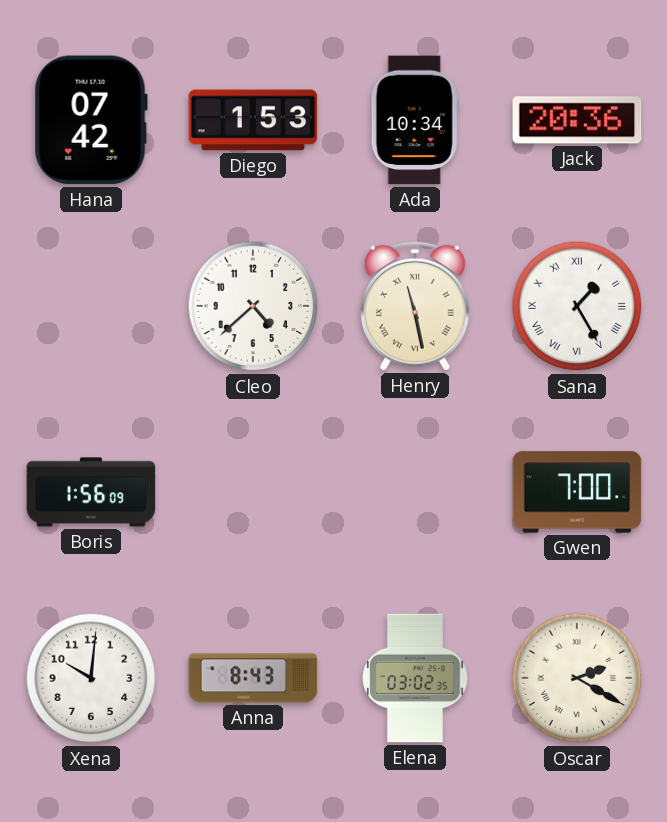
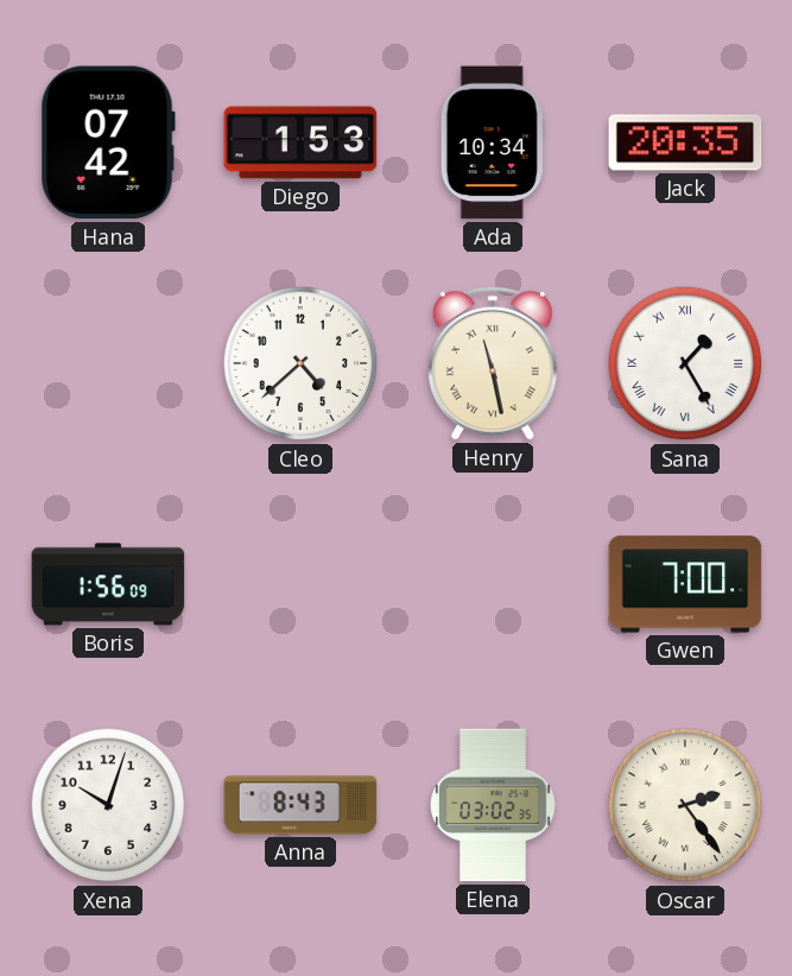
Jack: 20:36 -> 20:35 (685, 142)
Xena: 10:01 -> 10:03 (108, 805)
Oscar: 2:20 -> 2:24 (685, 805)
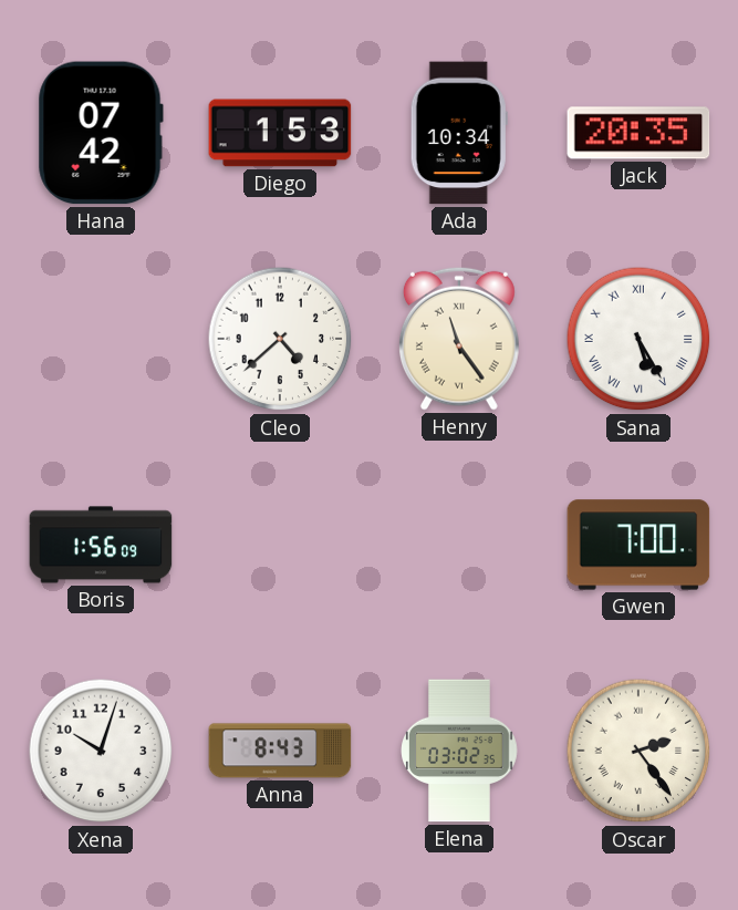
Henry: 11:28 -> 11:24 (459, 339)
Sana: 1:25 -> 5:25 (638, 339)
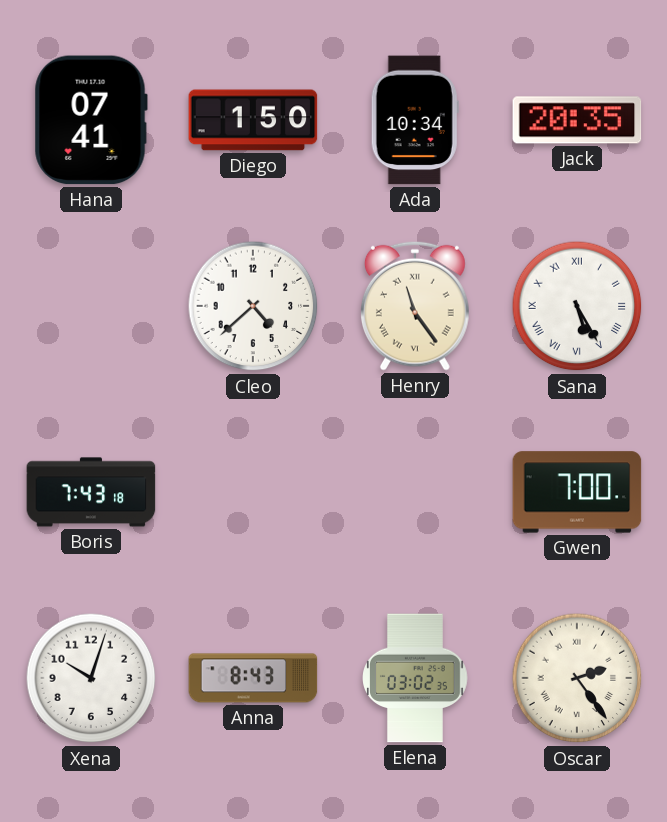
Hana: 07:42 -> 07:41 (91, 120)
Diego: 1:53 -> 1:50 (253, 120)
Boris: 1:56 -> 7:43 (91, 492)
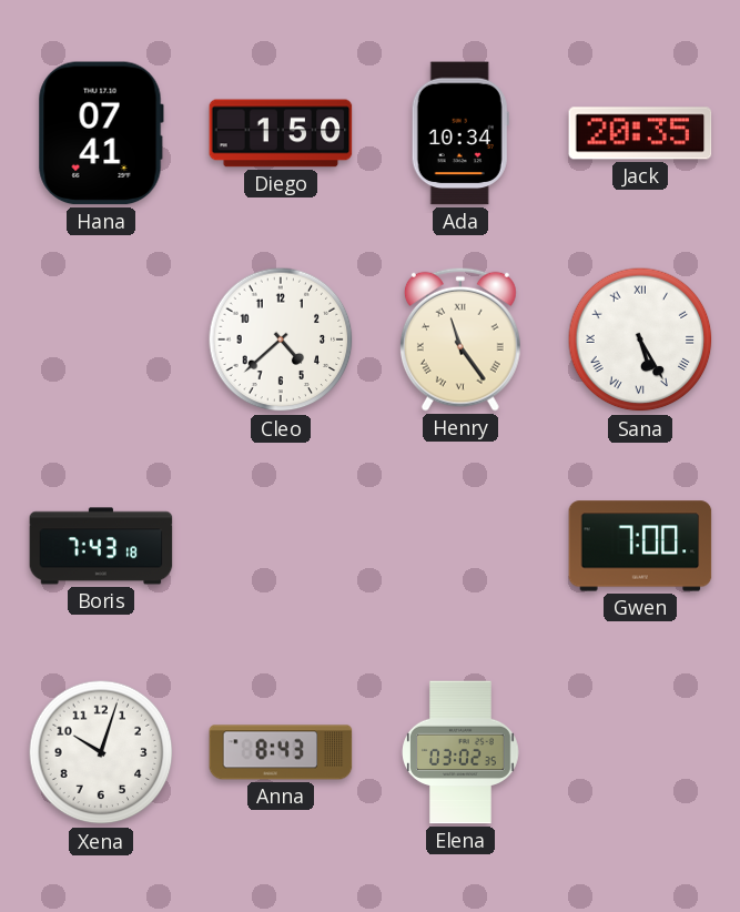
Oscar: 2:24 -> none (577, 678)
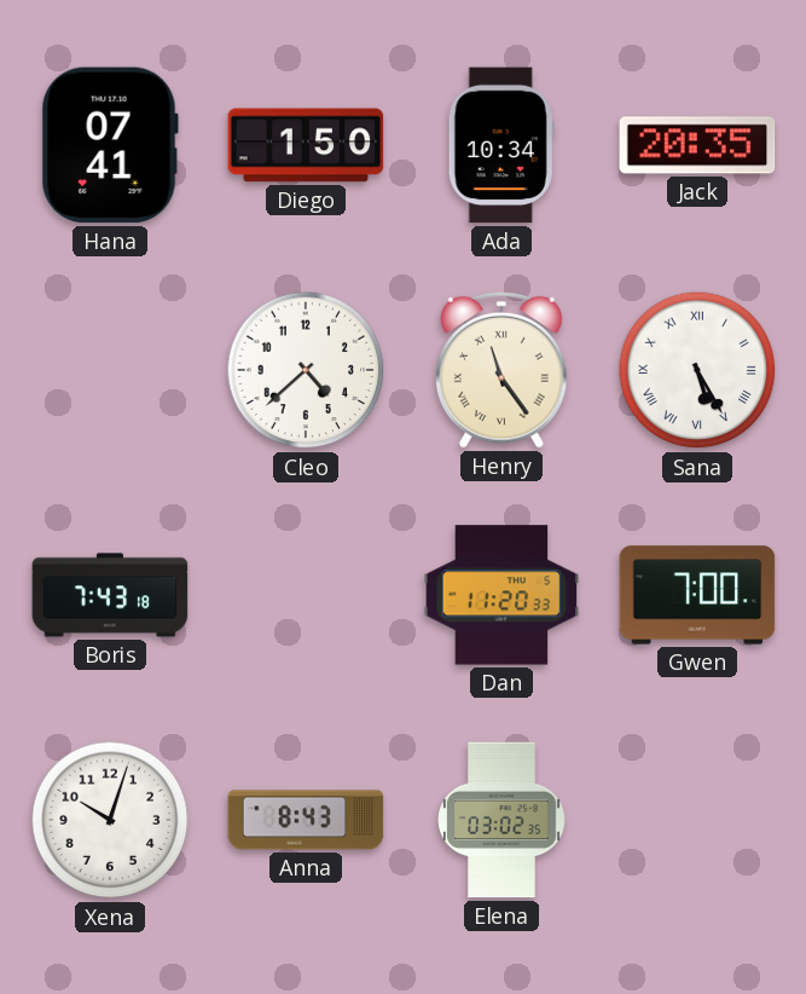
Dan: none -> 11:20 (501, 595)
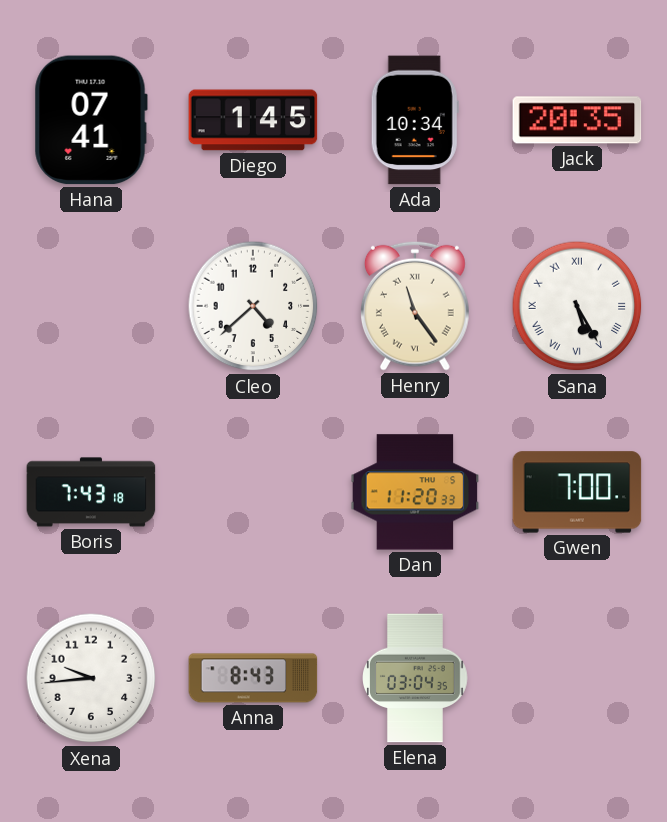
Diego: 1:50 -> 1:45 (253, 120)
Xena: 10:03 -> 9:44 (91, 678)
Elena: 03:02 -> 03:04 (415, 678)
